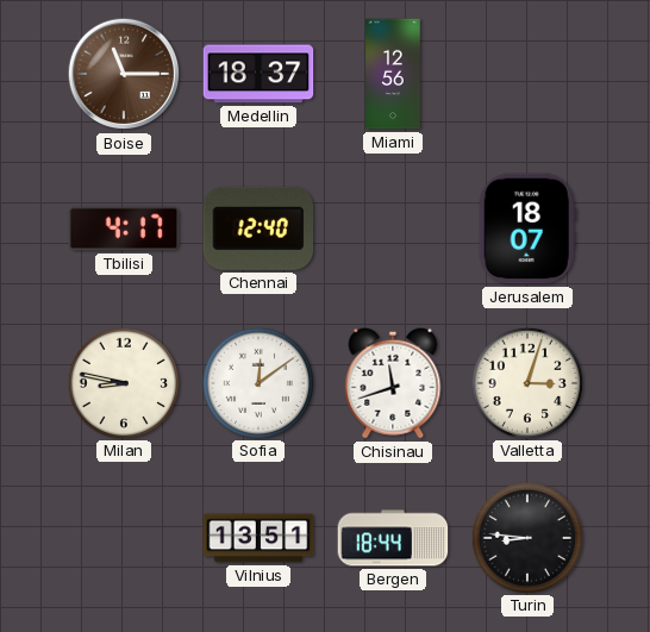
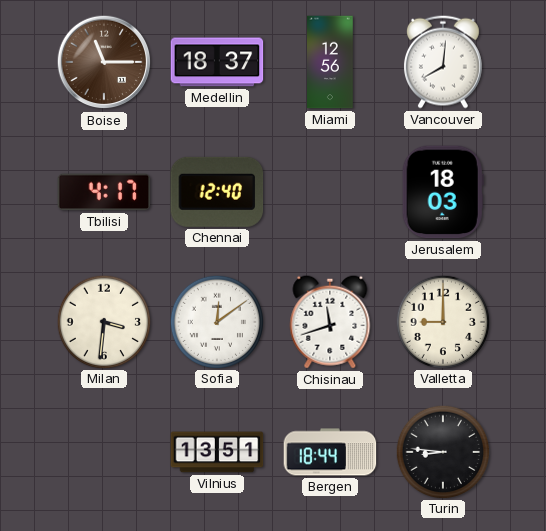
Vancouver: none -> 8:01 (443, 62)
Jerusalem: 18:07 -> 18:03 (443, 192)
Milan: 8:47 -> 3:31 (103, 321)
Valletta: 3:03 -> 9:00 (442, 321)
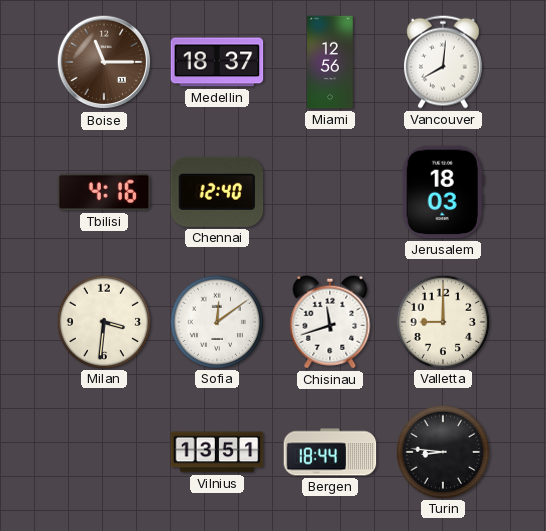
Tbilisi: 4:17 -> 4:16 (104, 192)
